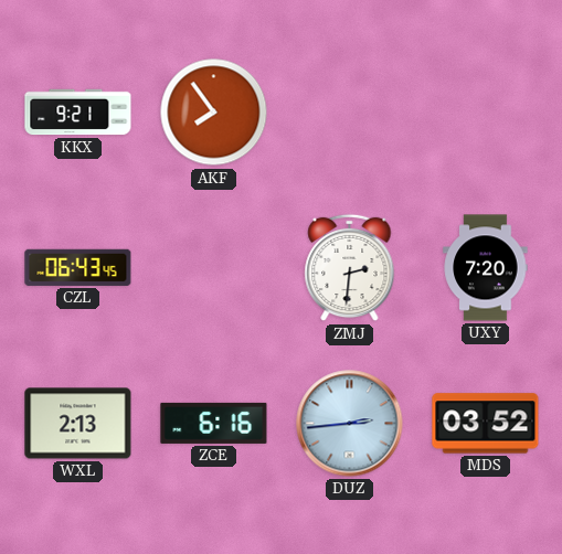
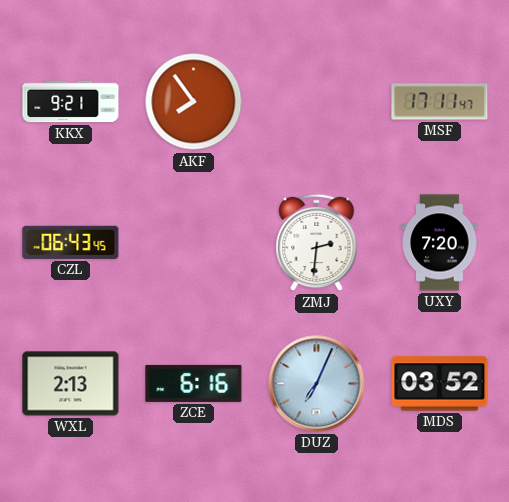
MSF: none -> 17:11 (440, 102)
DUZ: 2:44 -> 7:04 (317, 384)
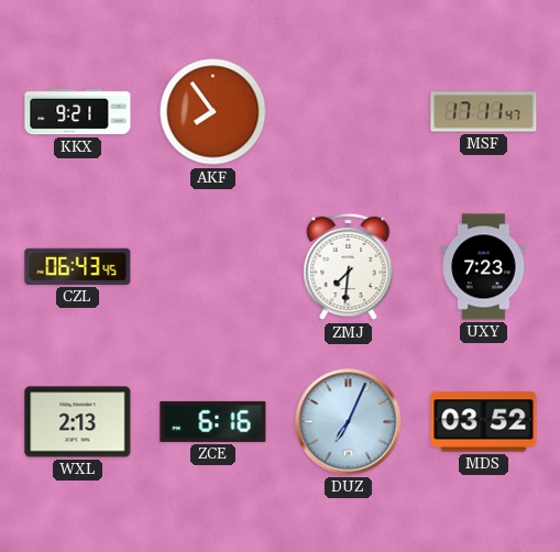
ZMJ: 2:31 -> 7:31 (349, 267)
UXY: 7:20 -> 7:23 (484, 267)
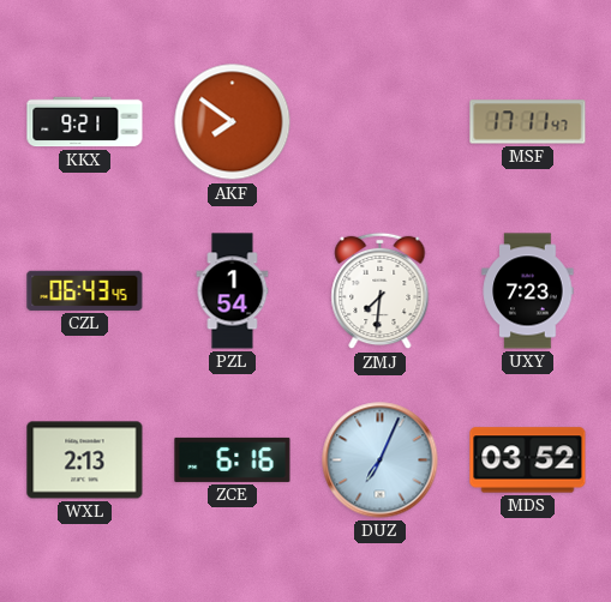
AKF: 7:54 -> 7:51 (233, 122)
PZL: none -> 1:54 (233, 291)
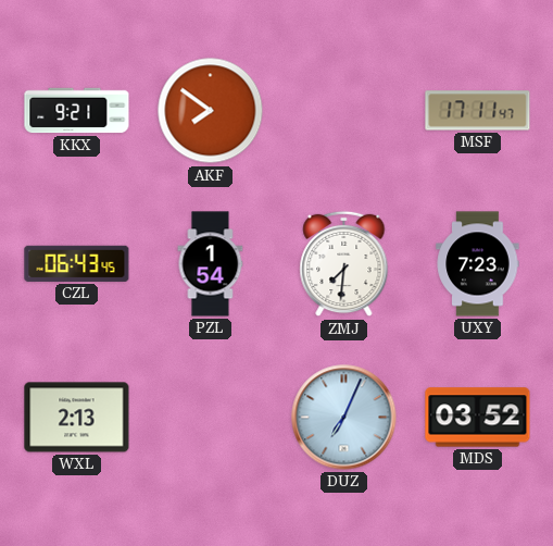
ZCE: 6:16 -> none (233, 459)
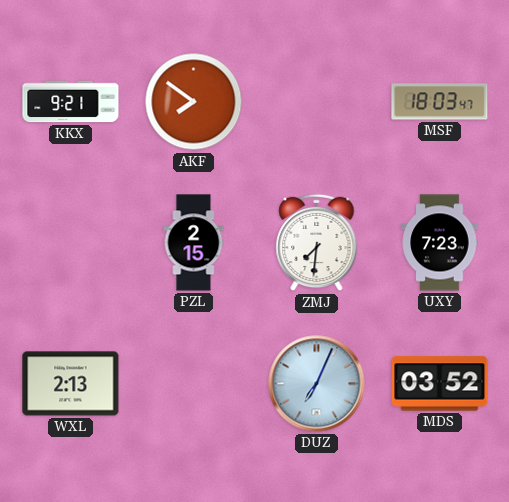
MSF: 17:11 -> 18:03 (440, 102)
CZL: 06:43 -> none (77, 263)
PZL: 1:54 -> 2:15 (194, 243)
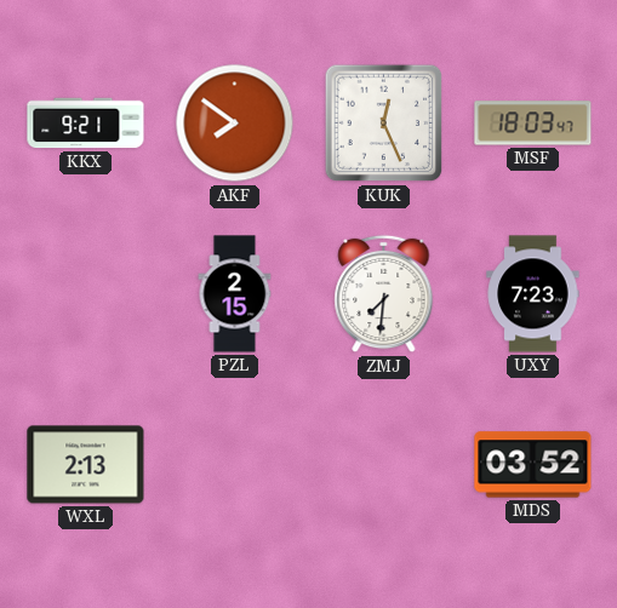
KUK: none -> 12:26 (384, 124)
DUZ: 7:04 -> none (317, 384)
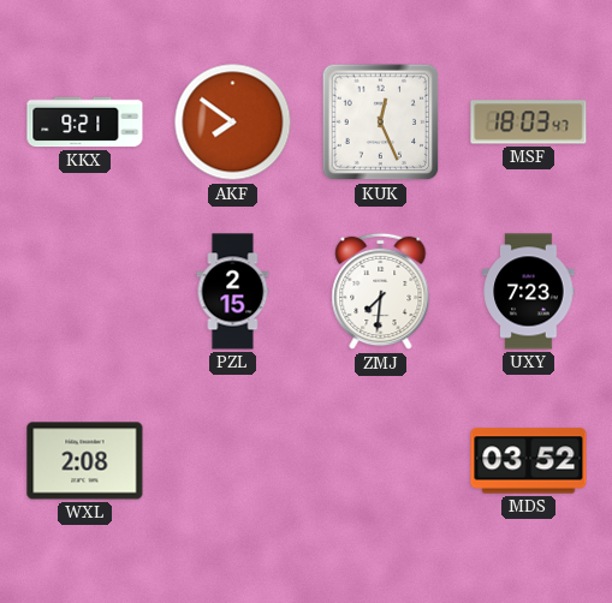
WXL: 2:13 -> 2:08 (85, 461)
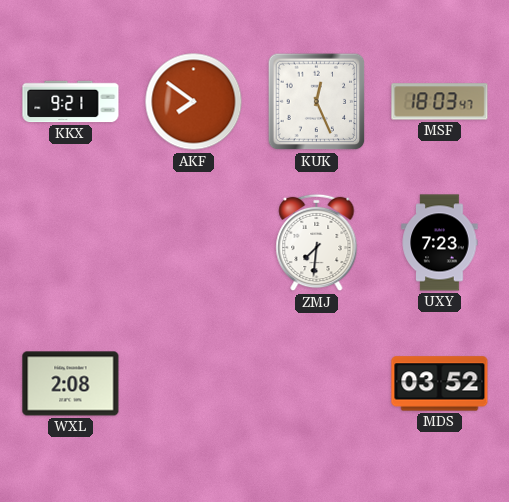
PZL: 2:15 -> none (233, 292)
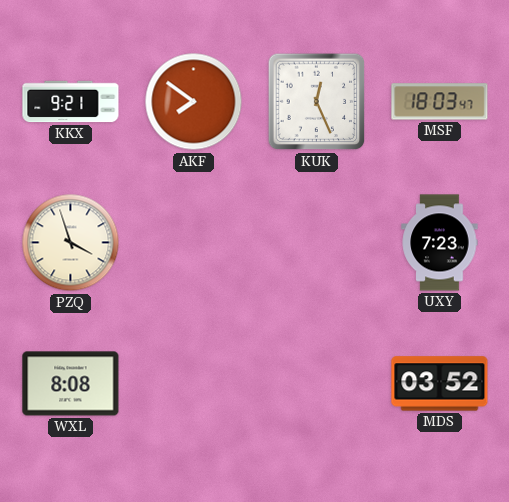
PZQ: none -> 3:57 (71, 243)
ZMJ: 7:31 -> none (317, 243)
WXL: 2:08 -> 8:08 (71, 384)
